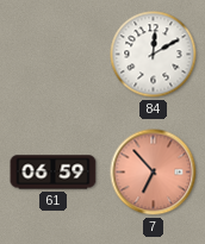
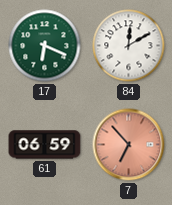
17: none -> 6:19 (45, 46)
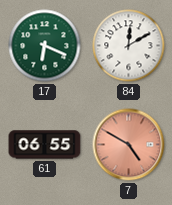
61: 06:59 -> 06:55 (45, 145)
7: 6:53 -> 4:50 (129, 145)
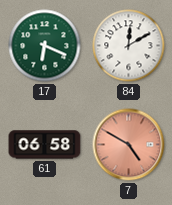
61: 06:55 -> 06:58 (45, 145)
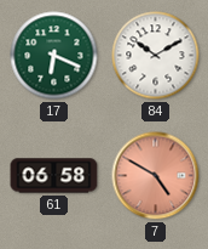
84: 12:10 -> 10:10 (156, 56)
